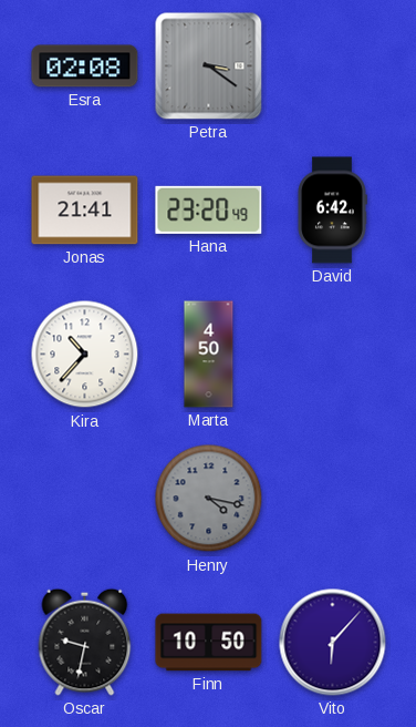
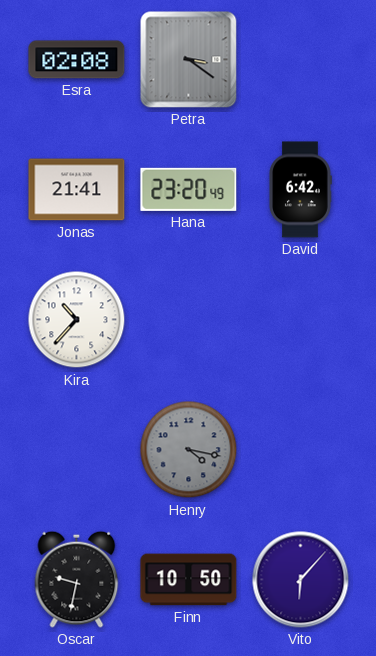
Marta: 4:50 -> none (209, 355)
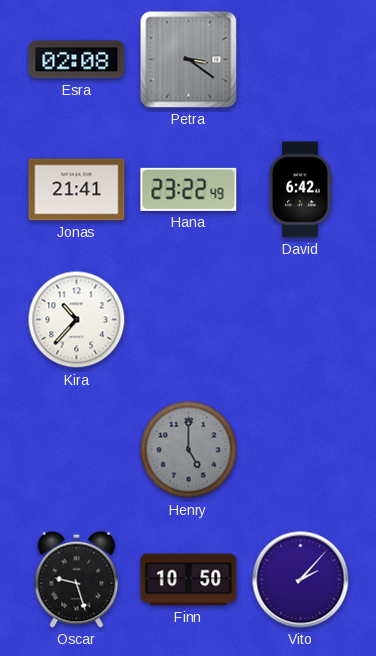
Hana: 23:20 -> 23:22 (189, 189)
Henry: 4:17 -> 5:00 (189, 450)
Oscar: 9:32 -> 9:27 (77, 579)
Vito: 6:07 -> 2:07 (301, 580)
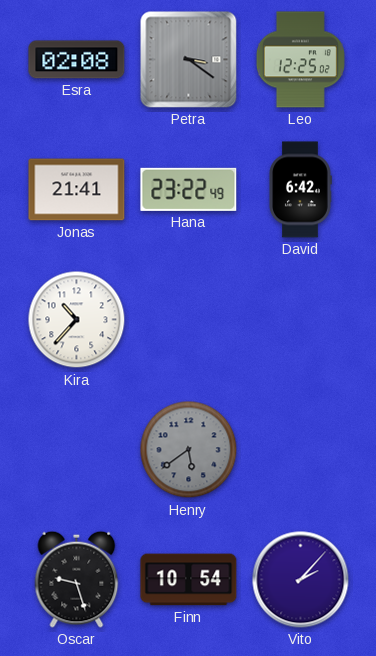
Leo: none -> 12:25 (300, 60)
Henry: 5:00 -> 5:39 (189, 450)
Finn: 10:50 -> 10:54 (189, 580)
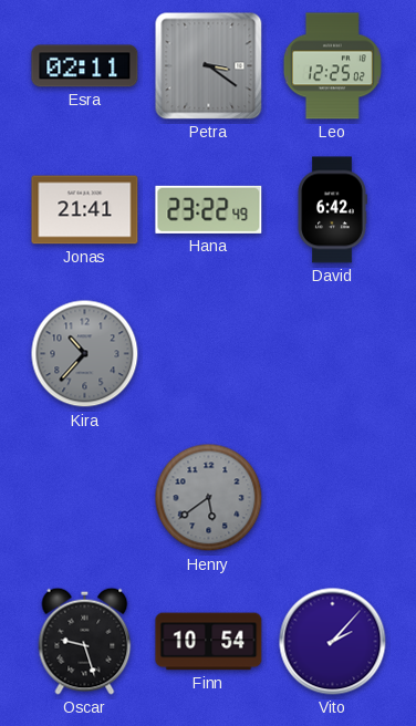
Esra: 02:08 -> 02:11 (85, 66)
Kira dial: white -> grey (85, 354)
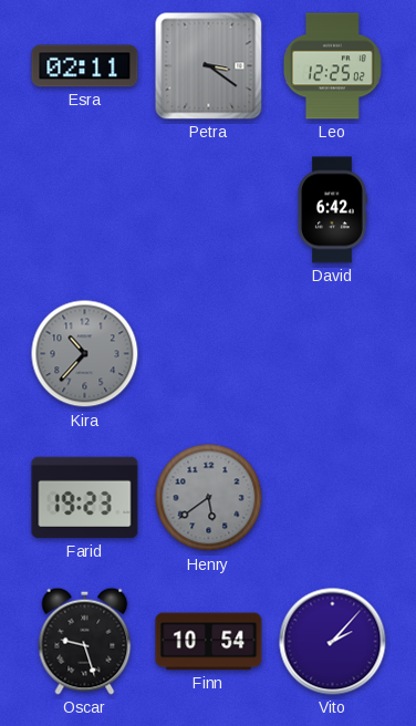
Jonas: 21:41 -> none (85, 210)
Hana: 23:22 -> none (209, 209)
Farid: none -> 19:23 (85, 498)
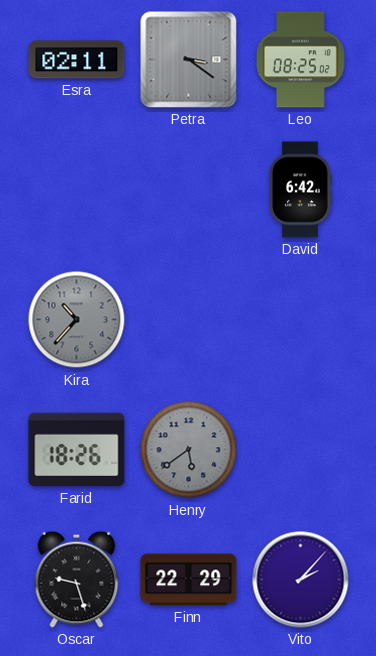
Leo: 12:25 -> 08:25 (300, 60)
Farid: 19:23 -> 18:26 (77, 450)
Finn: 10:54 -> 22:29 (189, 580)
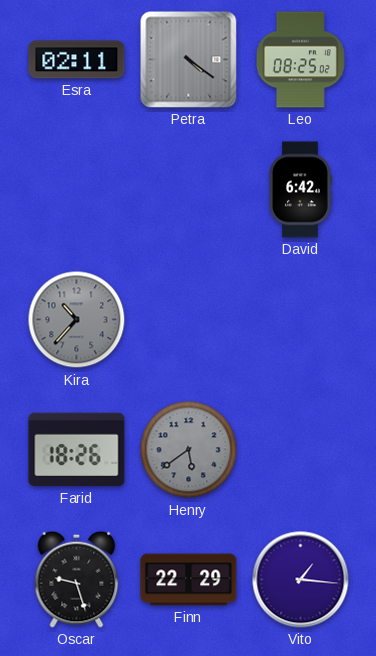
Petra: 3:21 -> 4:21 (189, 60)
Vito: 2:07 -> 1:16 (301, 580)
